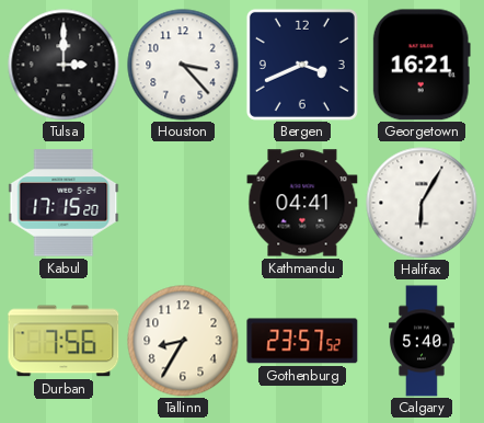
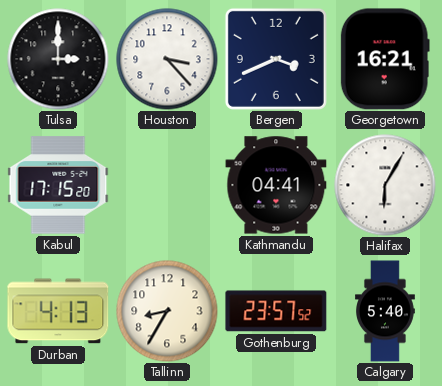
Durban: 7:56 -> 4:13 (58, 311)
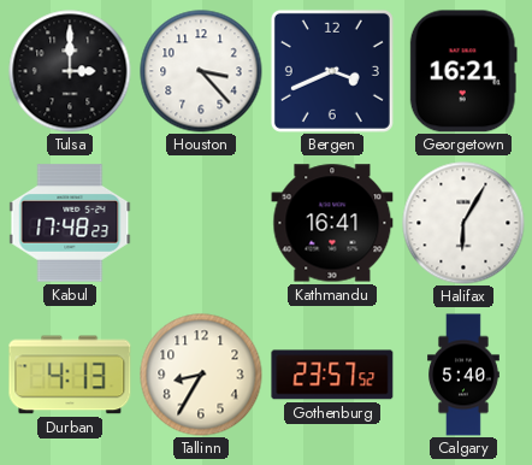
Kabul: 17:15 -> 17:48 (70, 223)
Kathmandu: 04:41 -> 16:41 (332, 223)
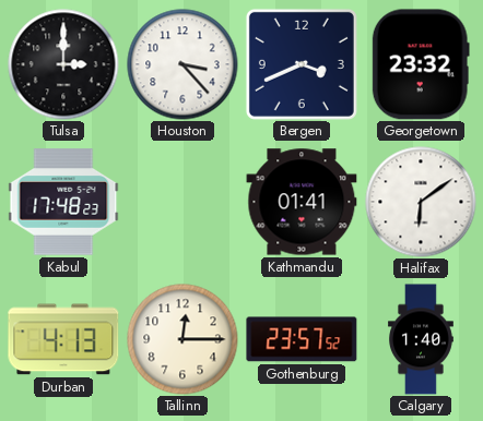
Georgetown: 16:21 -> 23:32 (421, 64)
Kathmandu: 16:41 -> 01:41 (302, 202)
Halifax: 6:05 -> 6:09 (421, 202)
Tallinn: 8:35 -> 12:15 (182, 339)
Calgary: 5:40 -> 1:40 (422, 339)
